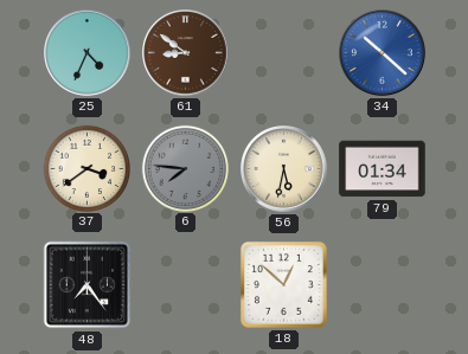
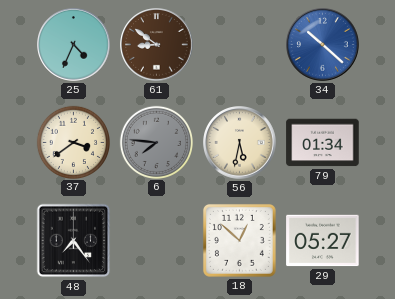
29: none -> 05:27 (323, 241)
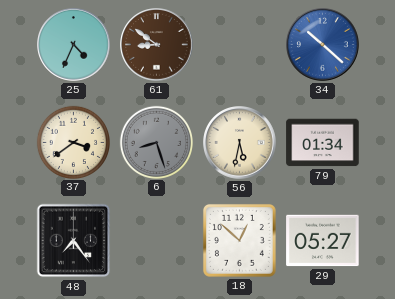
6: 7:46 -> 8:27 (156, 142)
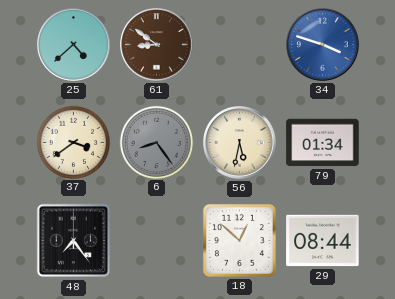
25: 4:34 -> 4:38 (74, 45)
34: 10:22 -> 3:48 (323, 45)
6: 8:27 -> 8:24 (156, 142)
29: 05:27 -> 08:44 (323, 241)
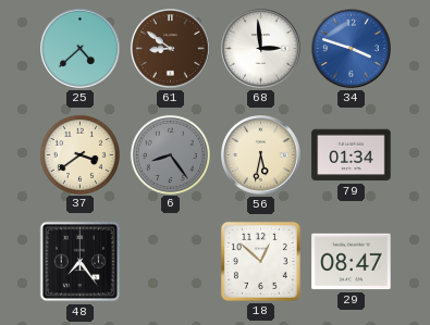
68: none -> 2:59 (261, 49)
29: 08:44 -> 08:47 (352, 262)
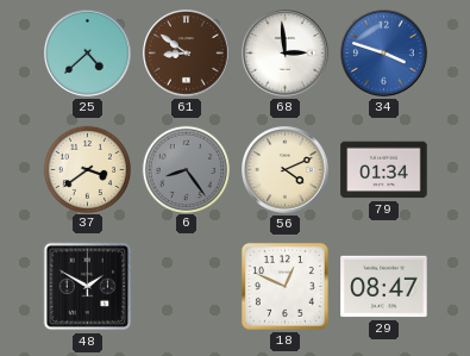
56: 5:32 -> 4:11 (286, 170)
48: 7:24 -> 1:50 (88, 287)
18: 12:52 -> 12:49 (284, 286)
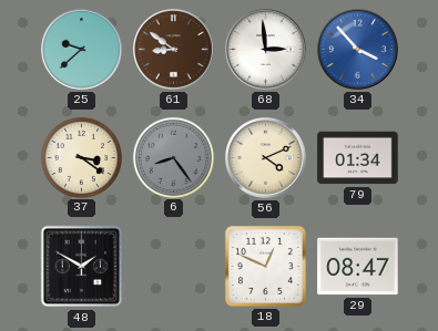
25: 4:38 -> 9:38 (82, 50)
34: 3:48 -> 3:53 (358, 50)
37: 3:39 -> 3:21 (81, 157)
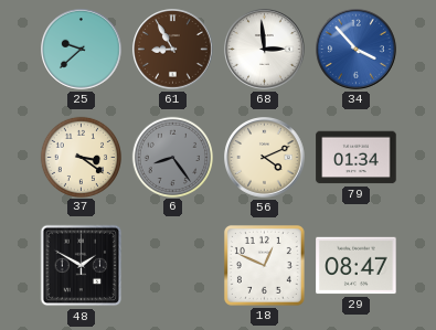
61: 8:51 -> 8:55 (173, 50)
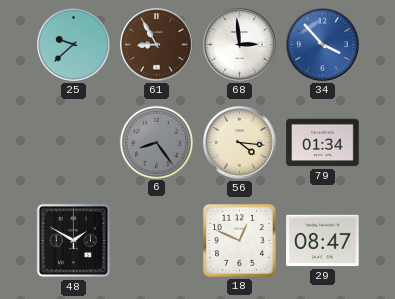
37: 3:21 -> none (81, 157)
56: 4:11 -> 4:16 (240, 143)
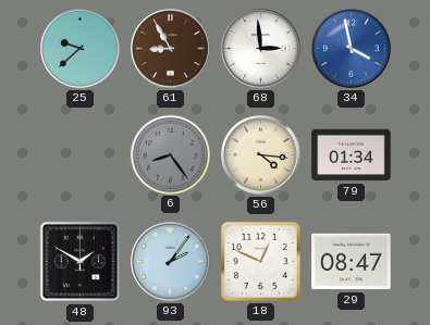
34: 3:53 -> 3:58 (352, 49)
93: none -> 2:06 (171, 262)
